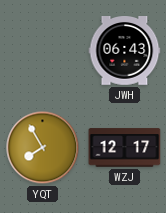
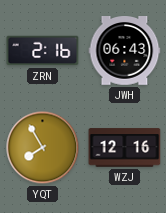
ZRN: none -> 2:16 (43, 51)
WZJ: 12:17 -> 12:16 (125, 148)
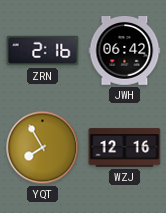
JWH: 06:43 -> 06:42 (125, 51)
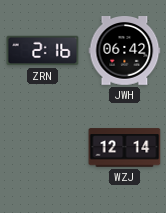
YQT: 7:55 -> none (43, 148)
WZJ: 12:16 -> 12:14 (125, 148)
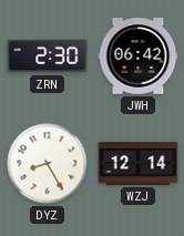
ZRN: 2:16 -> 2:30 (48, 57)
DYZ: none -> 8:25 (48, 164)
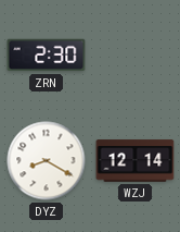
JWH: 06:42 -> none (139, 57)
DYZ: 8:25 -> 8:20 (47, 161)
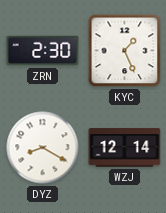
KYC: none -> 1:26 (125, 51)
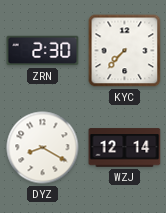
KYC: 1:26 -> 7:37 (125, 51)
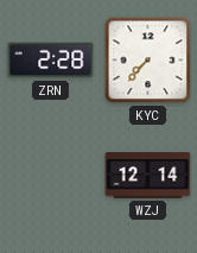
ZRN: 2:30 -> 2:28 (51, 61)
DYZ: 8:20 -> none (43, 148)
